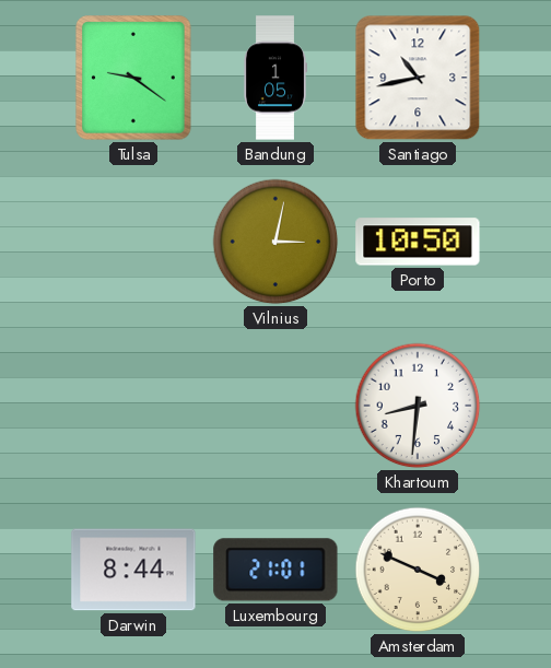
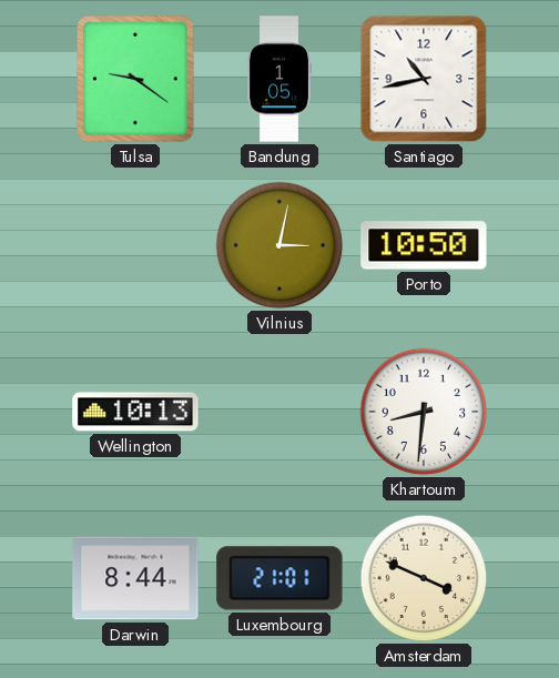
Wellington: none -> 10:13 (135, 412)
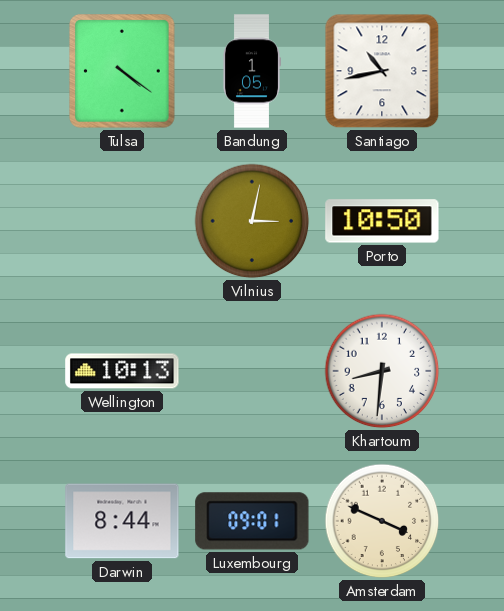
Tulsa: 9:21 -> 4:21 (122, 71)
Luxembourg: 21:01 -> 09:01 (252, 521)
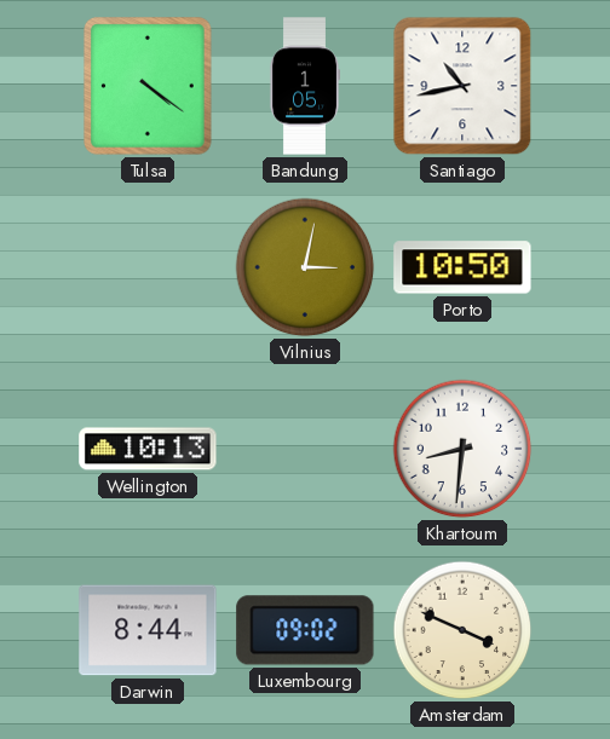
Luxembourg: 09:01 -> 09:02 (305, 630)
